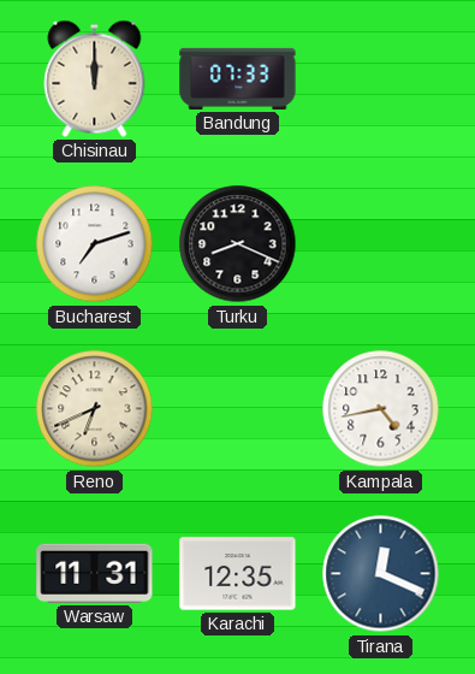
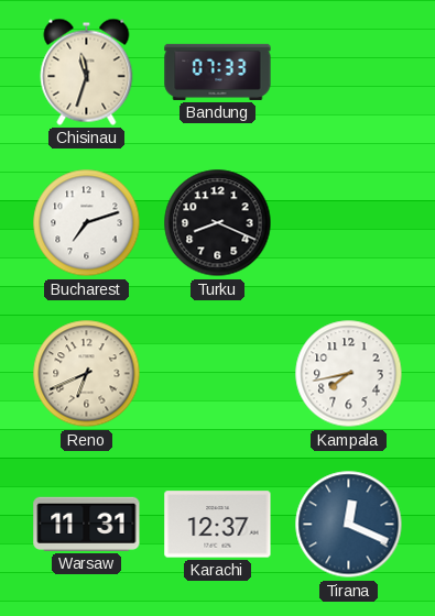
Chisinau: 12:00 -> 11:33 (87, 71)
Kampala: 4:43 -> 7:43 (349, 374)
Karachi: 12:35 -> 12:37 (218, 525)
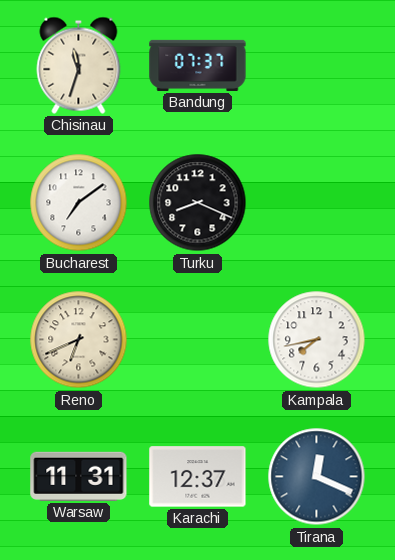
Bandung: 07:33 -> 07:37 (198, 65)
Bucharest: 7:12 -> 7:09 (79, 203)
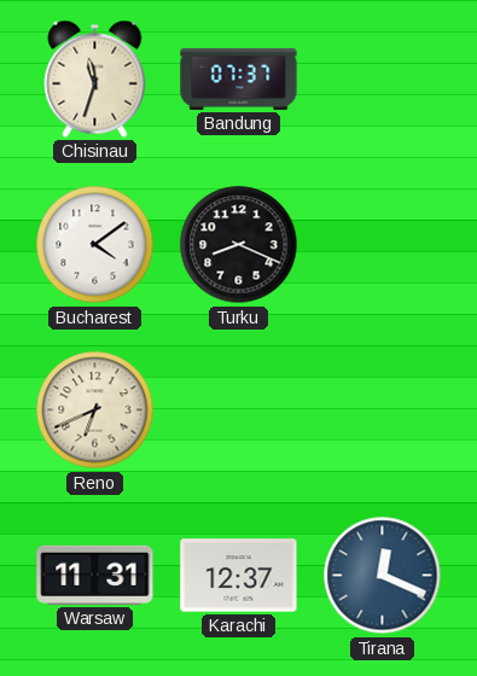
Bucharest: 7:09 -> 4:09 (95, 245)
Kampala: 7:43 -> none (317, 340)
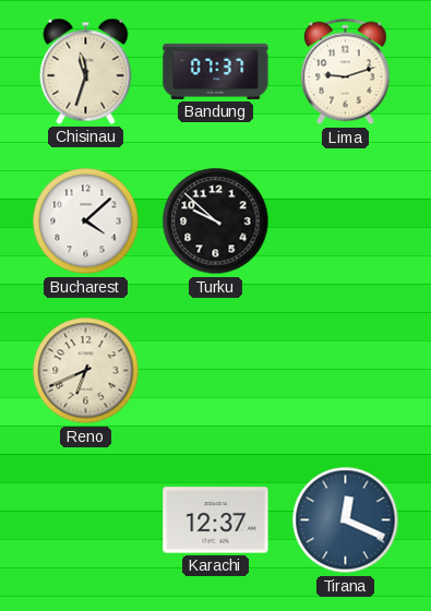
Lima: none -> 9:12 (346, 72)
Bucharest: 4:09 -> 4:08 (86, 221)
Turku: 8:19 -> 9:52 (216, 221)
Warsaw: 11:31 -> none (95, 575)
